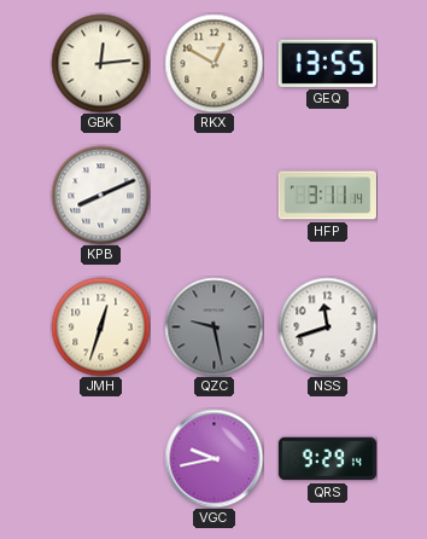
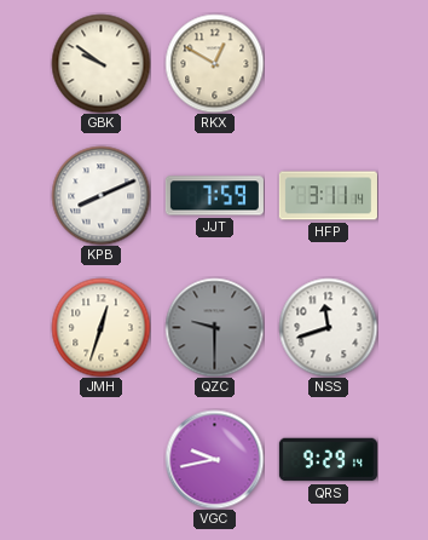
GBK: 12:14 -> 9:51 (100, 63)
GEQ: 13:55 -> none (327, 63)
JJT: none -> 7:59 (214, 196)
QZC: 9:28 -> 9:30 (214, 327)
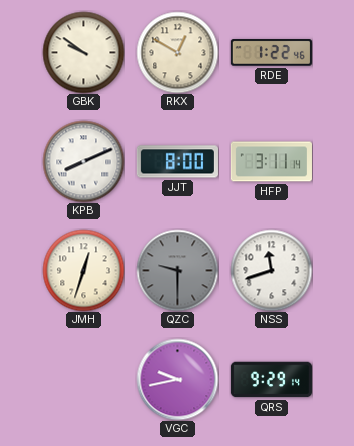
RDE: none -> 1:22 (271, 53)
JJT: 7:59 -> 8:00 (177, 162)
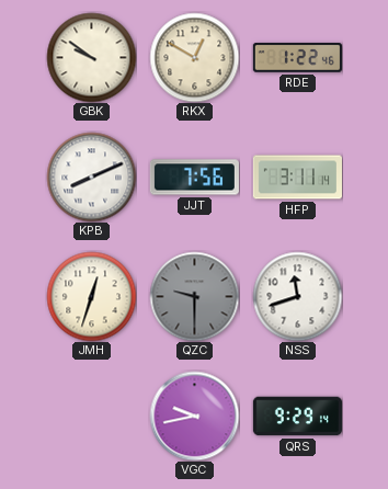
JJT: 8:00 -> 7:56 (194, 178)
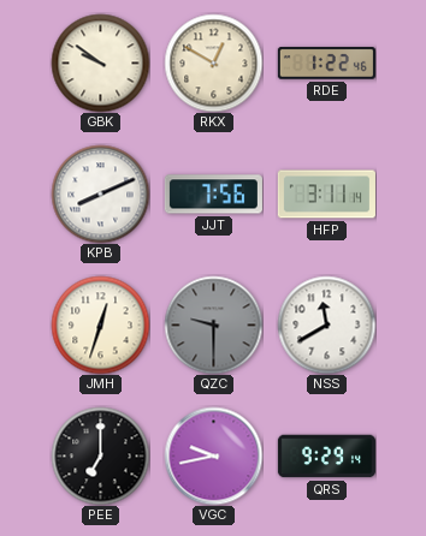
NSS: 11:42 -> 11:40 (326, 324)
PEE: none -> 7:00 (100, 455)
